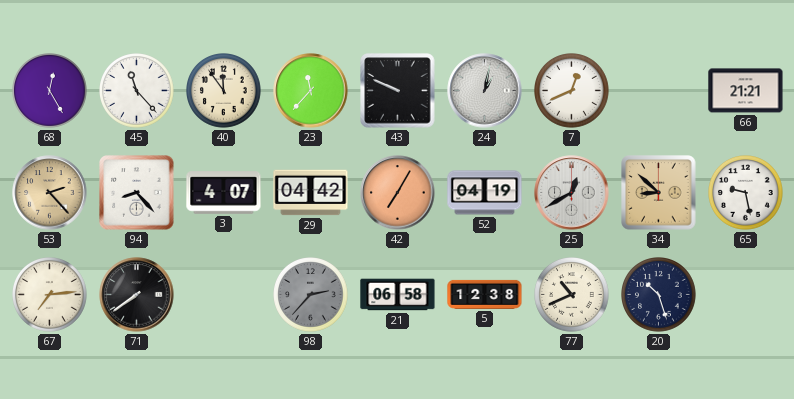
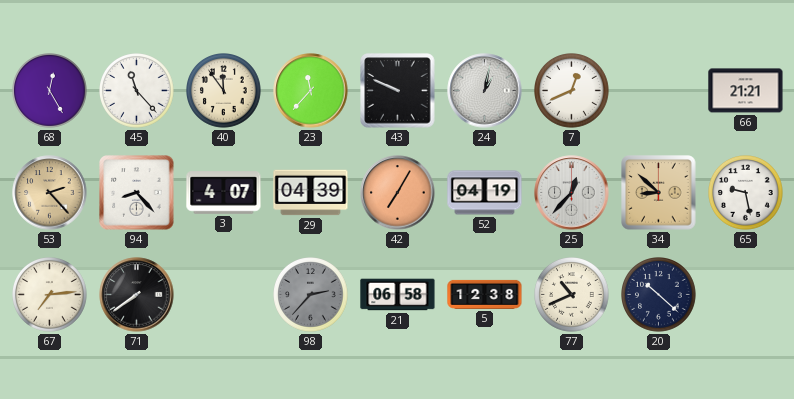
29: 04:42 -> 04:39 (311, 193)
25: 12:40 -> 12:37 (572, 193)
20: 10:27 -> 10:22 (659, 295)
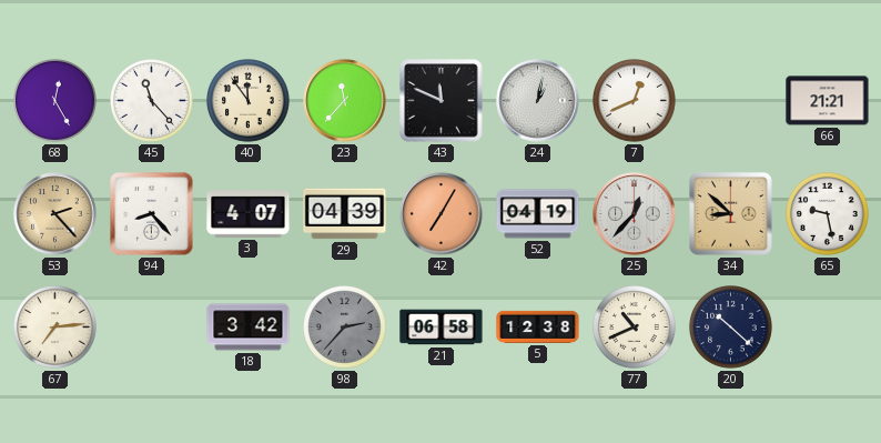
43: 9:49 -> 11:49 (442, 101)
71: 7:39 -> none (137, 295)
18: none -> 3:42 (249, 328)
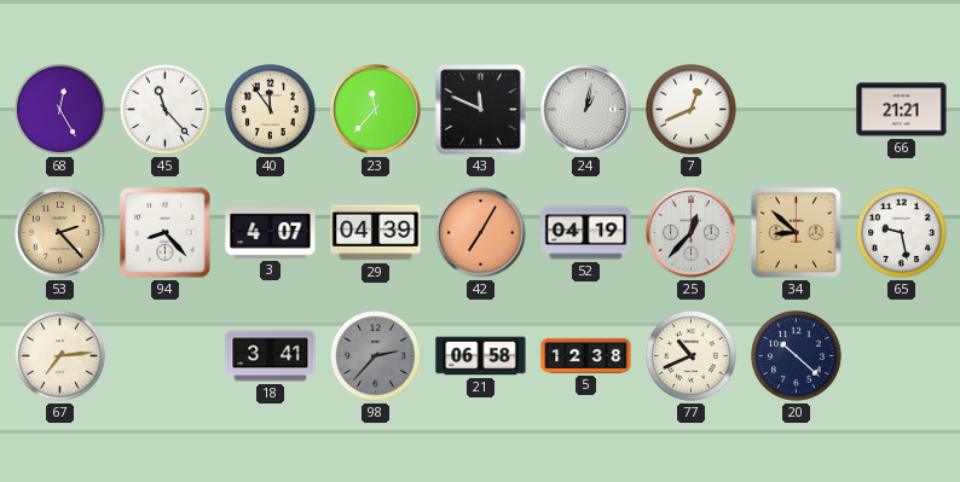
18: 3:42 -> 3:41 (271, 356)
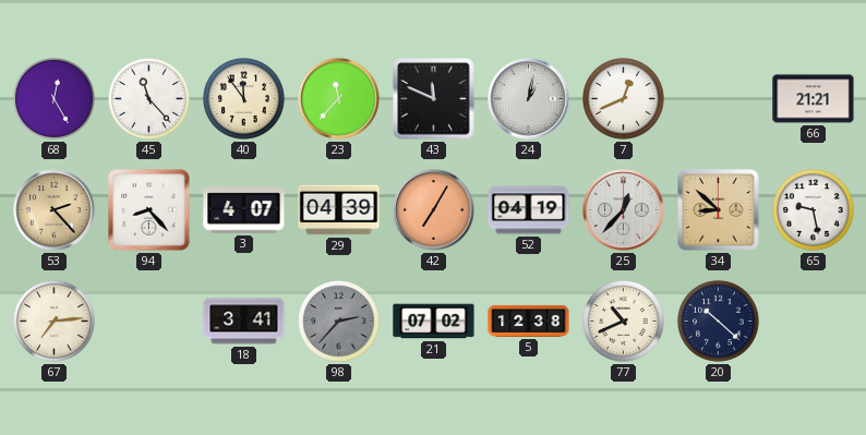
21: 06:58 -> 07:02 (434, 322)
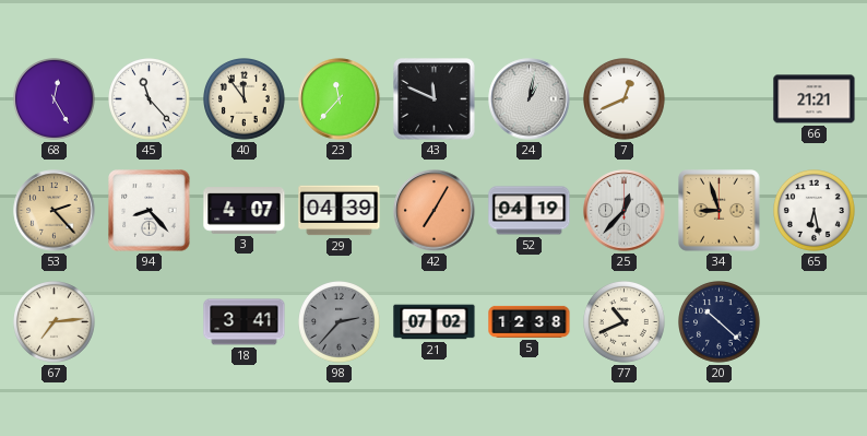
34: 8:52 -> 8:57 (720, 211)
65: 9:28 -> 6:28 (815, 211)
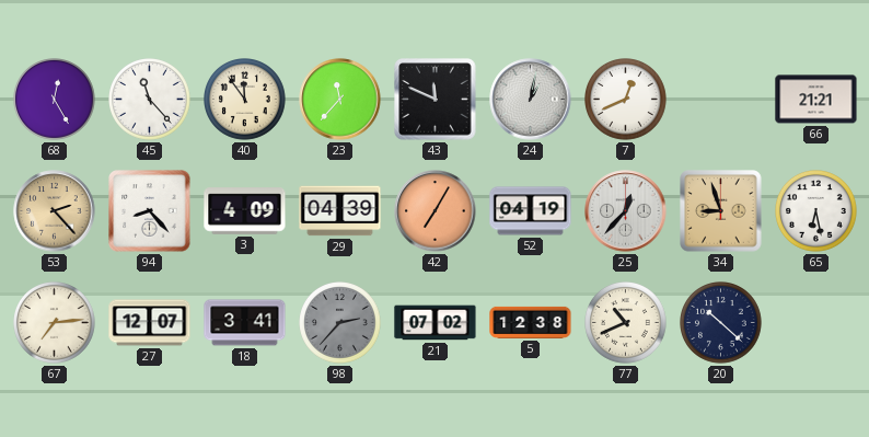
3: 4:07 -> 4:09 (245, 211)
27: none -> 12:07 (150, 323)
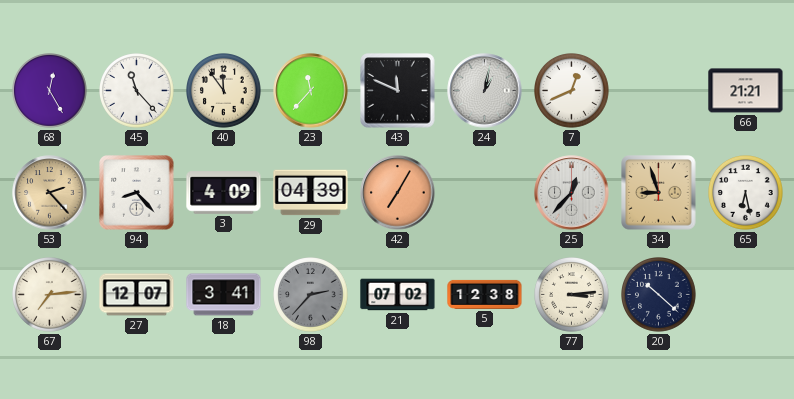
52: 04:19 -> none (531, 211)
77: 10:41 -> 3:14 (572, 295)
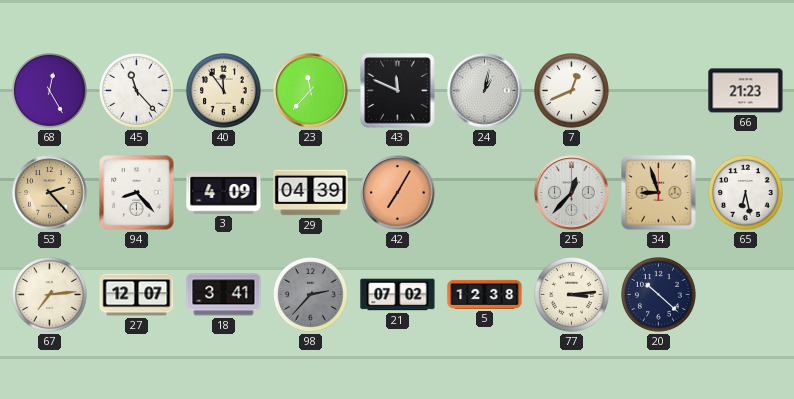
66: 21:21 -> 21:23 (746, 91)
